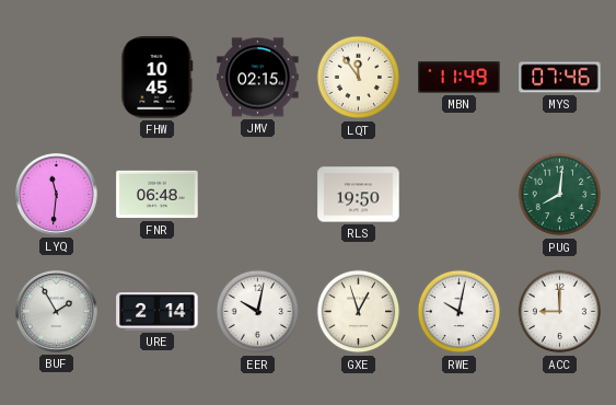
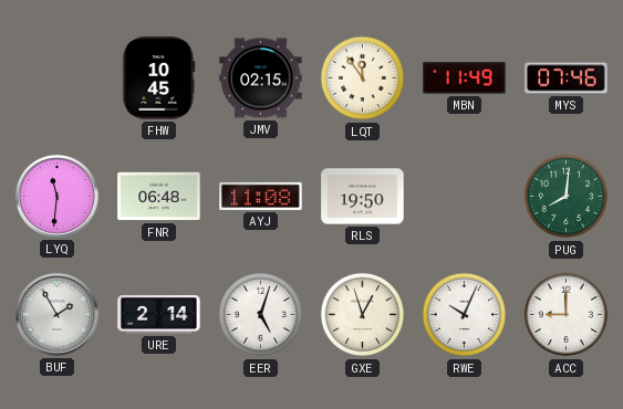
AYJ: none -> 11:08 (261, 196)
EER: 10:02 -> 5:03 (261, 315)
RWE: 10:02 -> 10:04 (465, 315)
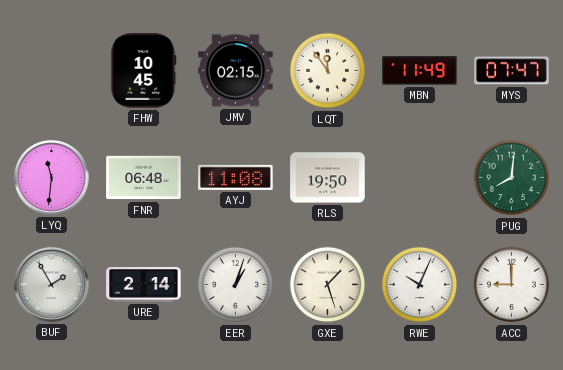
MYS: 07:46 -> 07:47 (512, 71)
EER: 5:03 -> 1:03 (236, 285)
GXE: 12:57 -> 1:27 (328, 285)
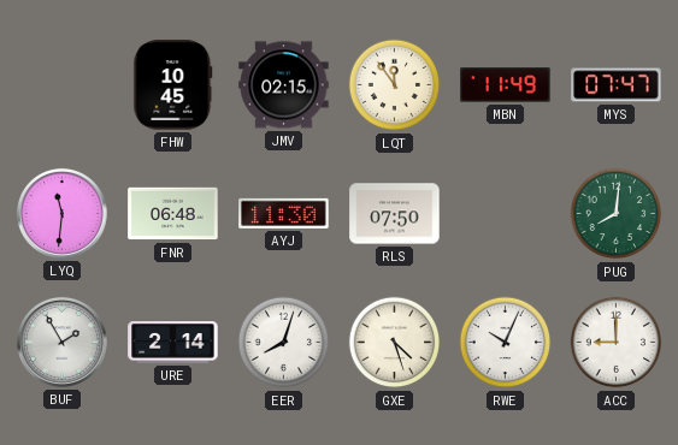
AYJ: 11:08 -> 11:30 (284, 213)
RLS: 19:50 -> 07:50 (395, 214)
EER: 1:03 -> 8:03 (284, 343)
GXE: 1:27 -> 4:27 (395, 343)
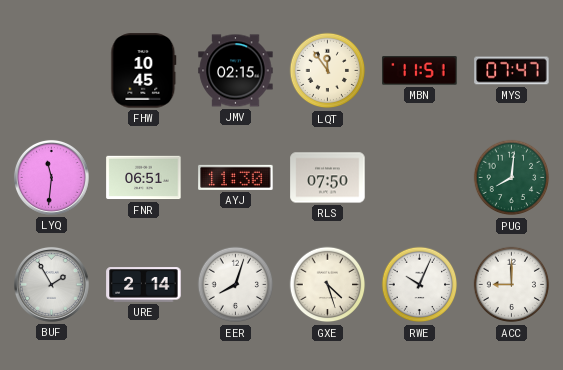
MBN: 11:49 -> 11:51 (420, 71)
FNR: 06:48 -> 06:51 (144, 178)
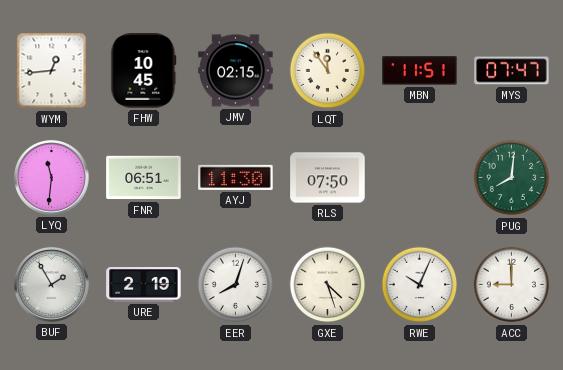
WYM: none -> 12:44 (52, 71)
URE: 2:14 -> 2:19 (144, 285)
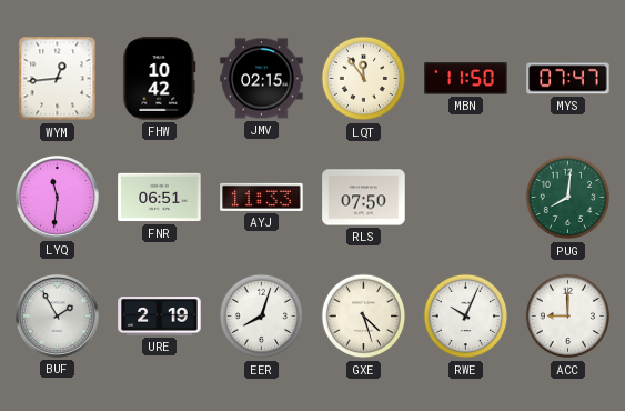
FHW: 10:45 -> 10:42 (160, 79)
MBN: 11:51 -> 11:50 (466, 79)
AYJ: 11:30 -> 11:33 (262, 197)
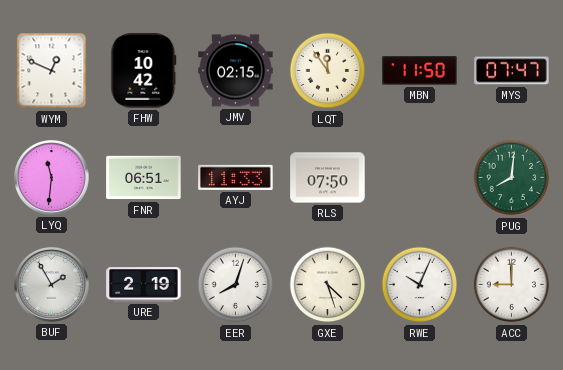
WYM: 12:44 -> 12:49 (52, 71)
